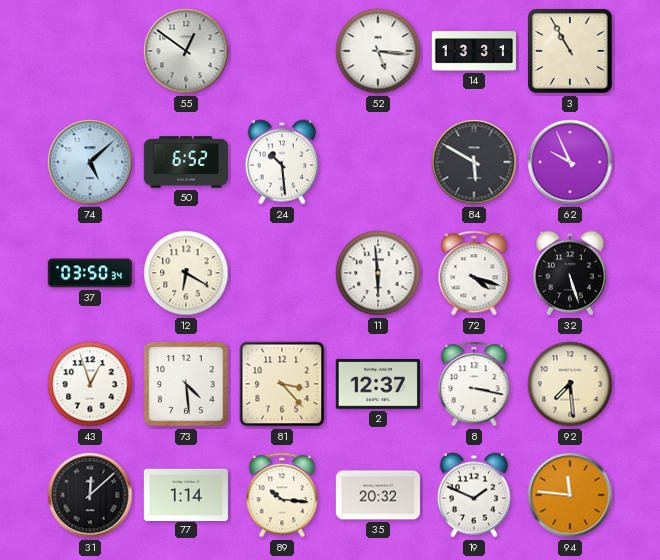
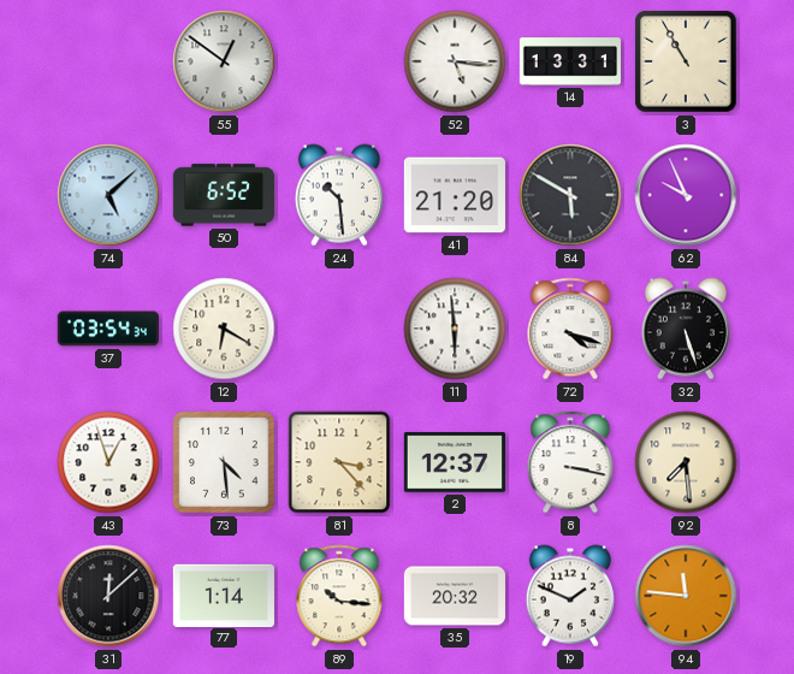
41: none -> 21:20 (455, 195)
37: 03:50 -> 03:54 (108, 329)
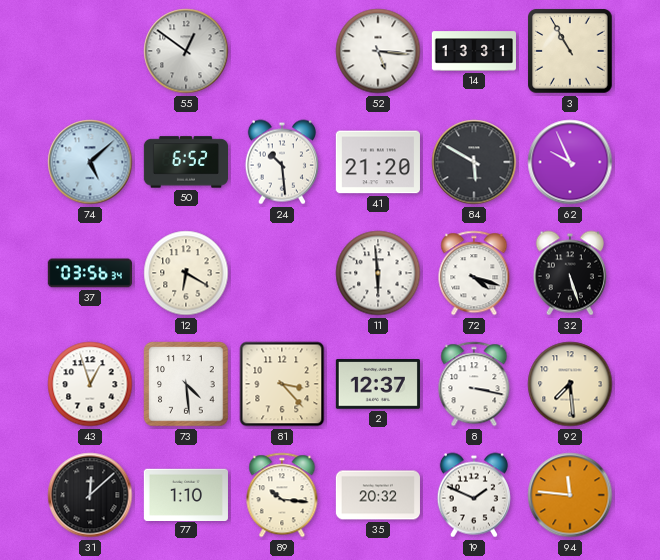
37: 03:54 -> 03:56 (90, 273)
77: 1:14 -> 1:10 (186, 494)
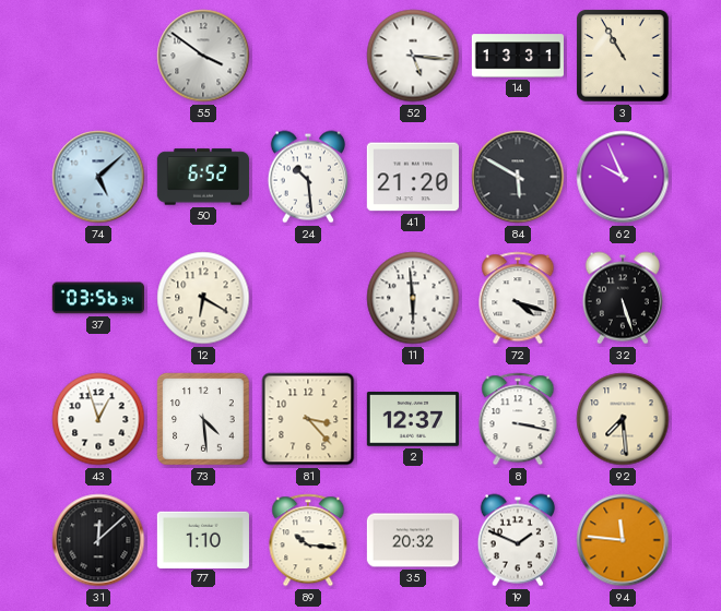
55: 12:51 -> 3:51 (203, 56)
